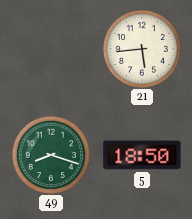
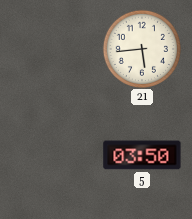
49: 8:18 -> none (50, 154)
5: 18:50 -> 03:50 (142, 155)
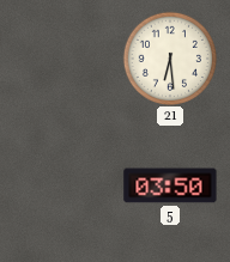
21: 5:44 -> 6:29 (169, 57)
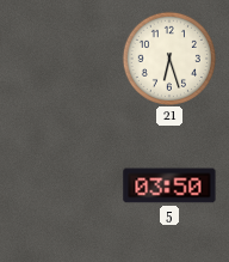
21: 6:29 -> 6:27 (168, 57)
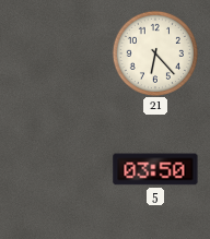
21: 6:27 -> 6:23 (154, 52)
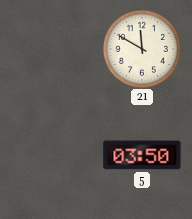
21: 6:23 -> 11:50 (141, 48)
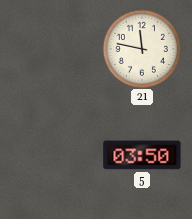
21: 11:50 -> 11:47 (141, 48)
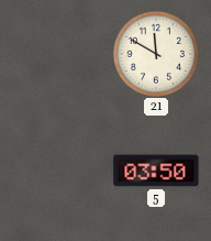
21: 11:47 -> 11:50 (155, 53)
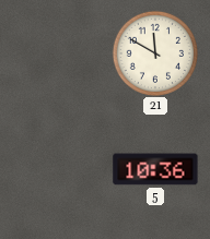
5: 03:50 -> 10:36 (155, 169)
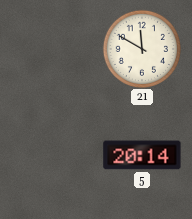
5: 10:36 -> 20:14 (142, 155)
